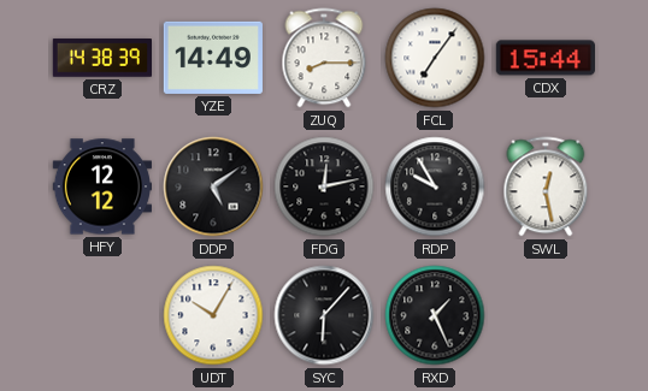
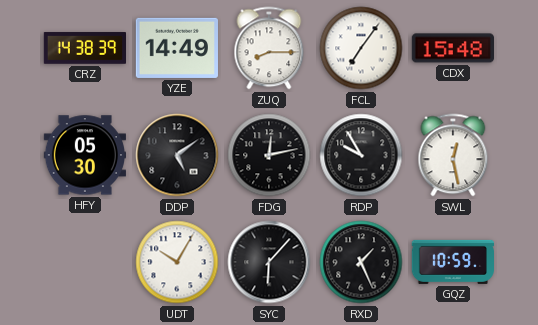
CDX: 15:44 -> 15:48 (452, 48)
HFY: 12:12 -> 05:30 (84, 155)
GQZ: none -> 10:59 (452, 262)
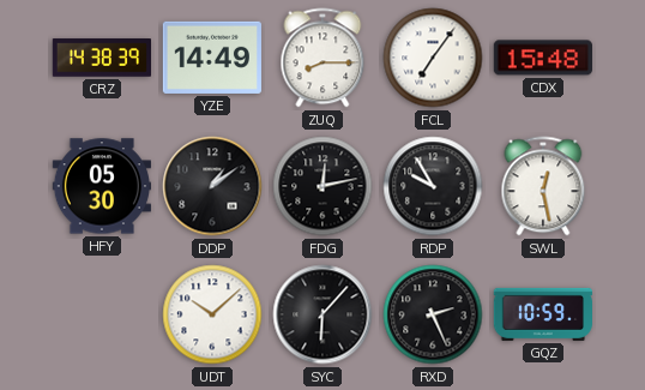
DDP: 5:09 -> 1:09 (212, 186)
UDT: 10:05 -> 10:08 (212, 314)
RXD: 1:26 -> 2:26 (433, 314)
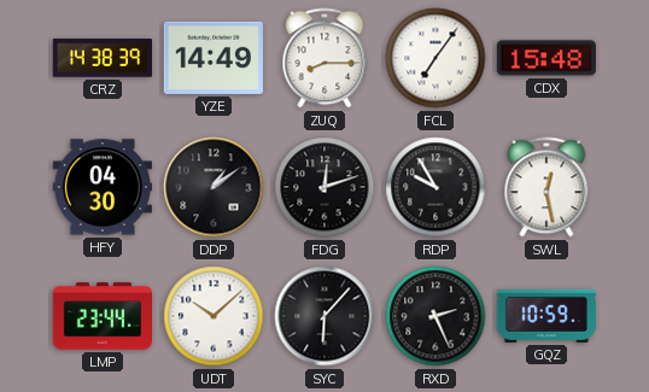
HFY: 05:30 -> 04:30 (101, 187)
FDG: 12:13 -> 12:12 (324, 187)
LMP: none -> 23:44 (101, 316)
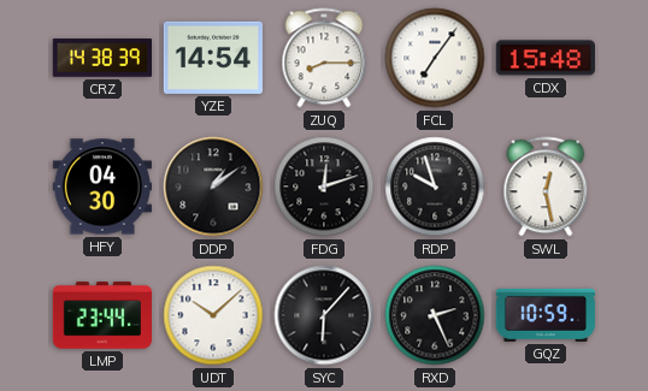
YZE: 14:49 -> 14:54 (213, 58)
RDP: 9:55 -> 9:57 (435, 186)
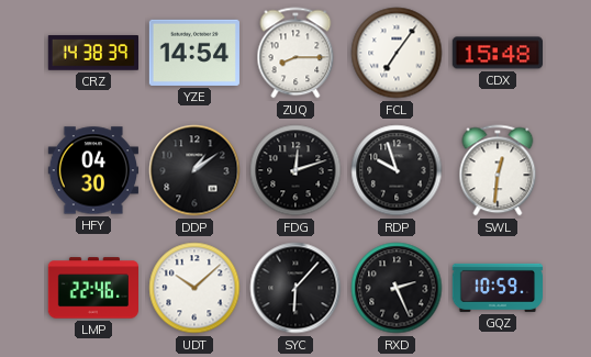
SWL: 12:28 -> 12:31 (498, 170)
LMP: 23:44 -> 22:46 (92, 288)
